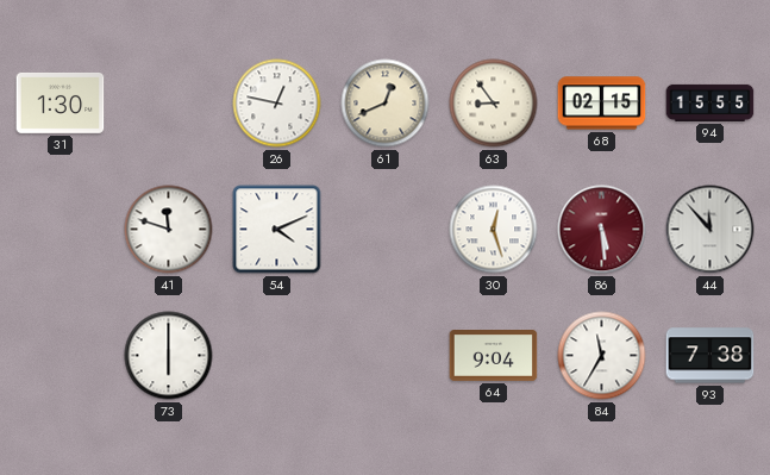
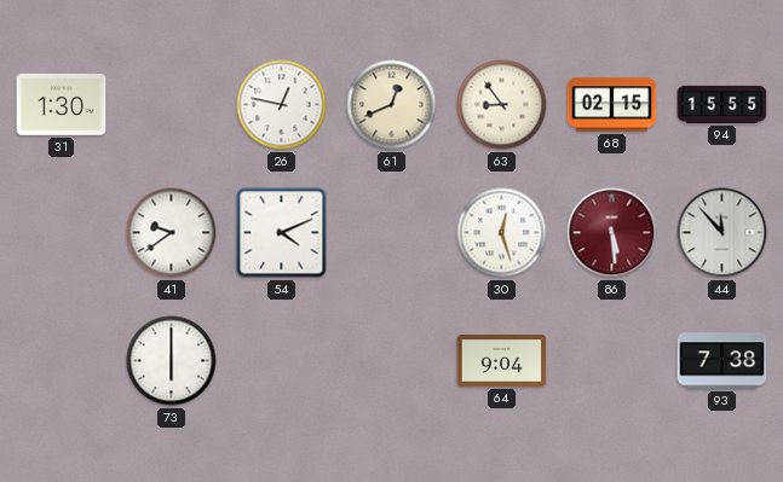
41: 11:48 -> 9:39 (172, 233)
84: 11:35 -> none (602, 356)
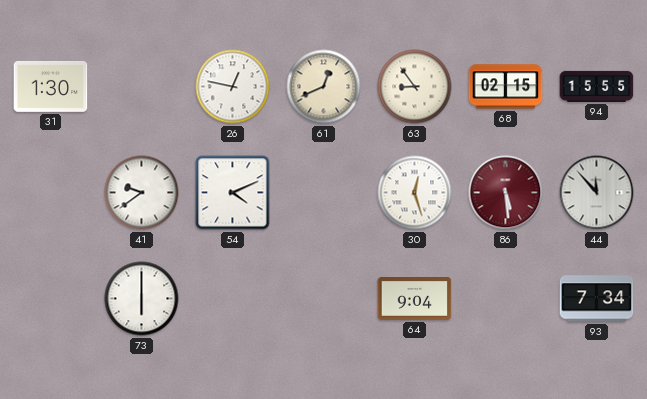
93: 7:38 -> 7:34 (597, 299)
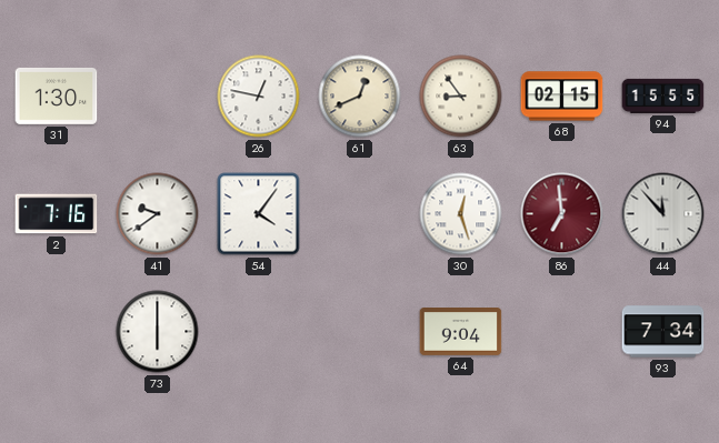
2: none -> 7:16 (57, 214)
54: 4:11 -> 4:06 (259, 214)
86: 5:29 -> 6:59 (562, 214)
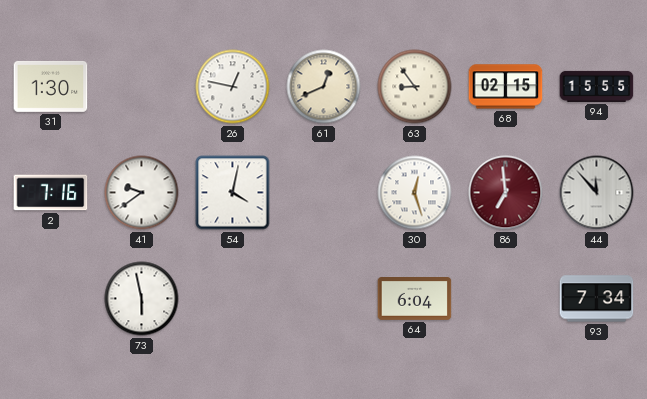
54: 4:06 -> 4:02 (233, 193)
73: 6:00 -> 5:58 (142, 299)
64: 9:04 -> 6:04 (415, 299)
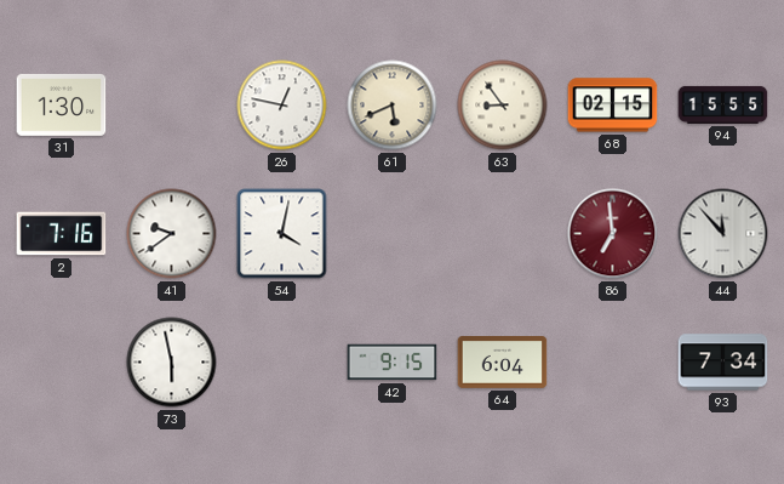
61: 12:41 -> 5:41 (393, 106)
30: 12:27 -> none (415, 193)
42: none -> 9:15 (393, 363)
